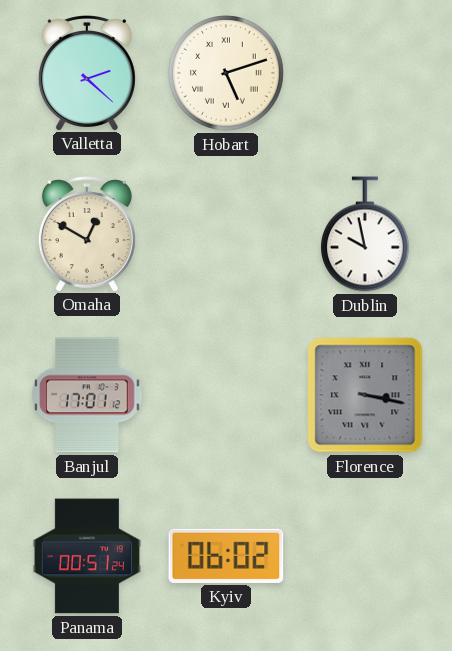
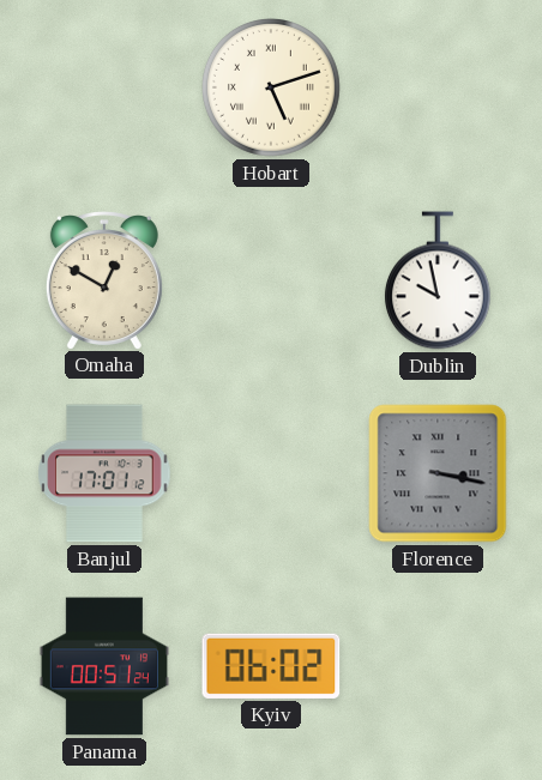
Valletta: 2:22 -> none (87, 73)
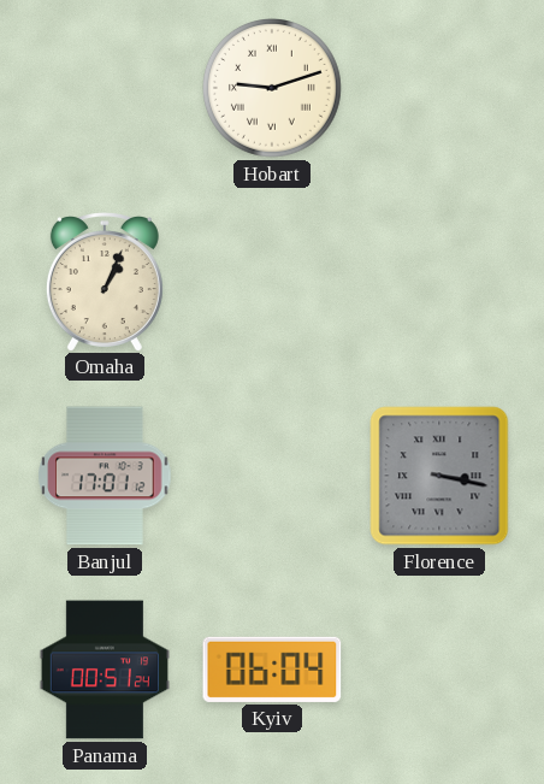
Hobart: 5:12 -> 9:12 (273, 89)
Omaha: 12:50 -> 1:04 (105, 282)
Dublin: 9:58 -> none (438, 280)
Kyiv: 06:02 -> 06:04 (272, 670)
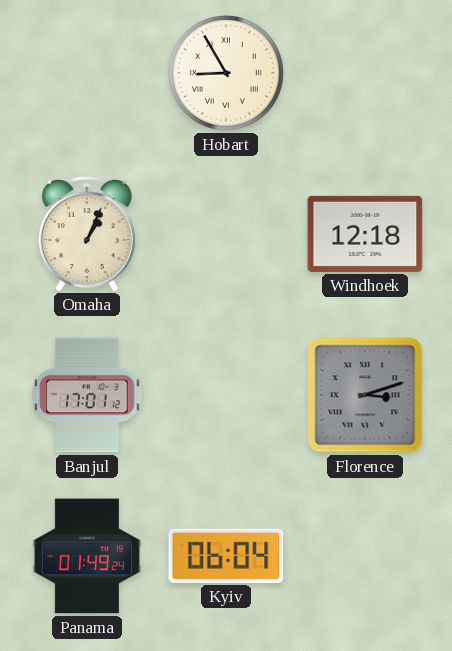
Hobart: 9:12 -> 8:55 (227, 74)
Windhoek: none -> 12:18 (365, 234)
Florence: 3:17 -> 3:12 (365, 395)
Panama: 00:51 -> 01:49 (87, 556)
